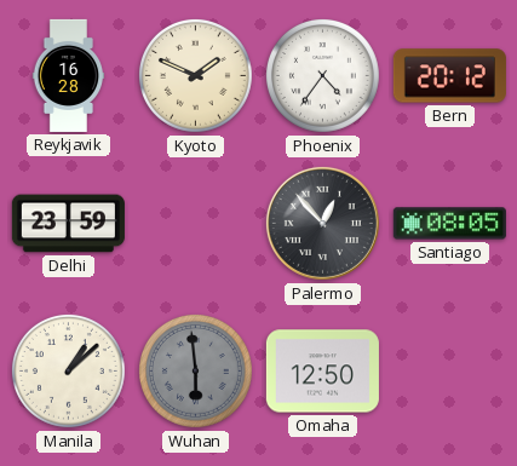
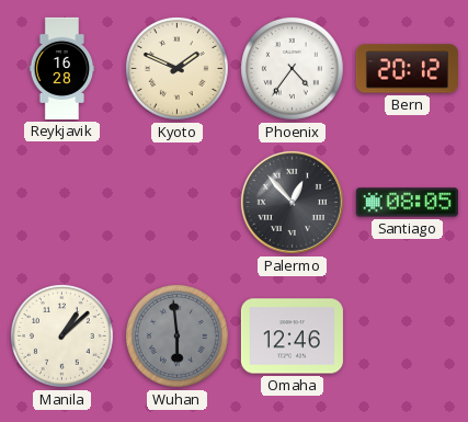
Delhi: 23:59 -> none (68, 224)
Omaha: 12:50 -> 12:46 (292, 337)
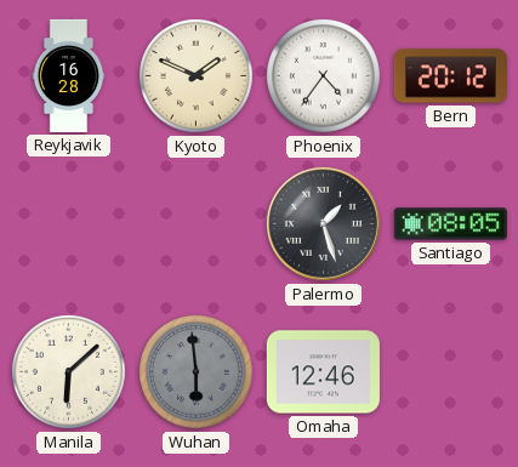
Palermo: 12:53 -> 1:27 (323, 223)
Manila: 1:08 -> 6:08 (68, 371)
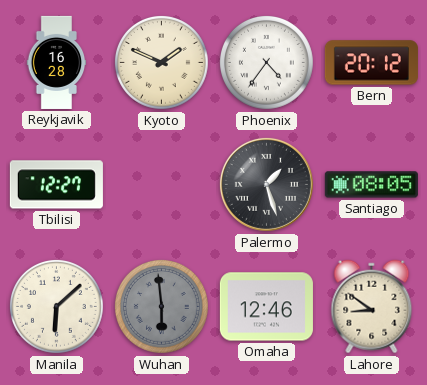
Tbilisi: none -> 12:27 (56, 185)
Lahore: none -> 8:51 (372, 307)
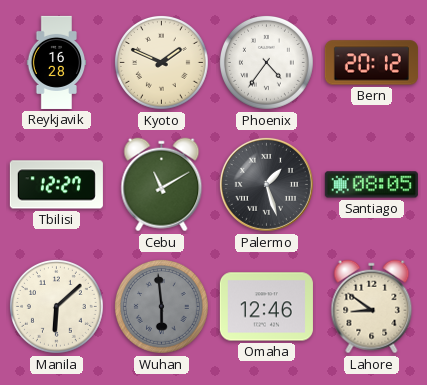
Cebu: none -> 11:10 (162, 185)
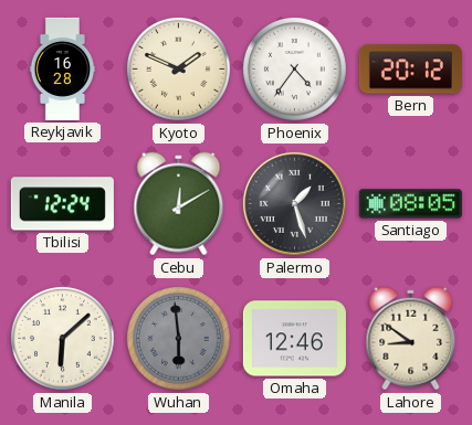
Tbilisi: 12:27 -> 12:24 (62, 204)
Cebu: 11:10 -> 12:10 (179, 204)
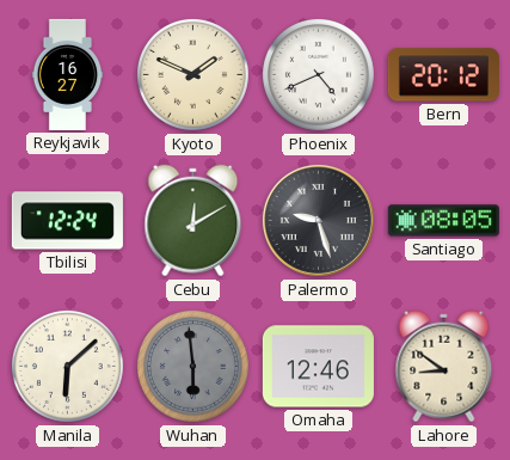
Reykjavik: 16:28 -> 16:27 (68, 74)
Phoenix: 4:36 -> 4:41 (318, 74)
Palermo: 1:27 -> 9:27 (318, 220)
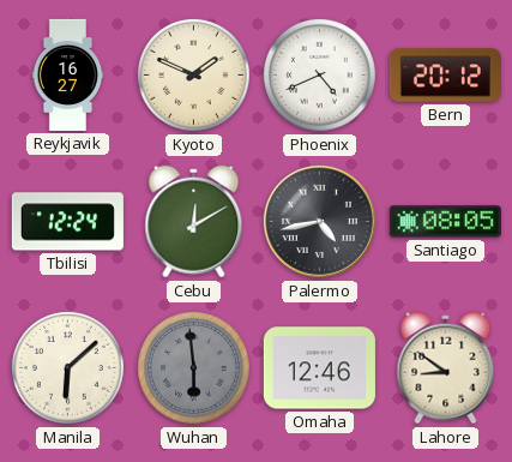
Palermo: 9:27 -> 4:43 (319, 221)
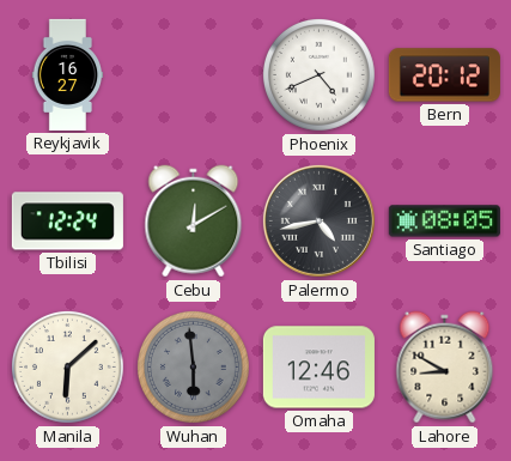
Kyoto: 1:49 -> none (193, 74)
Lahore: 8:51 -> 8:50 (445, 368)
